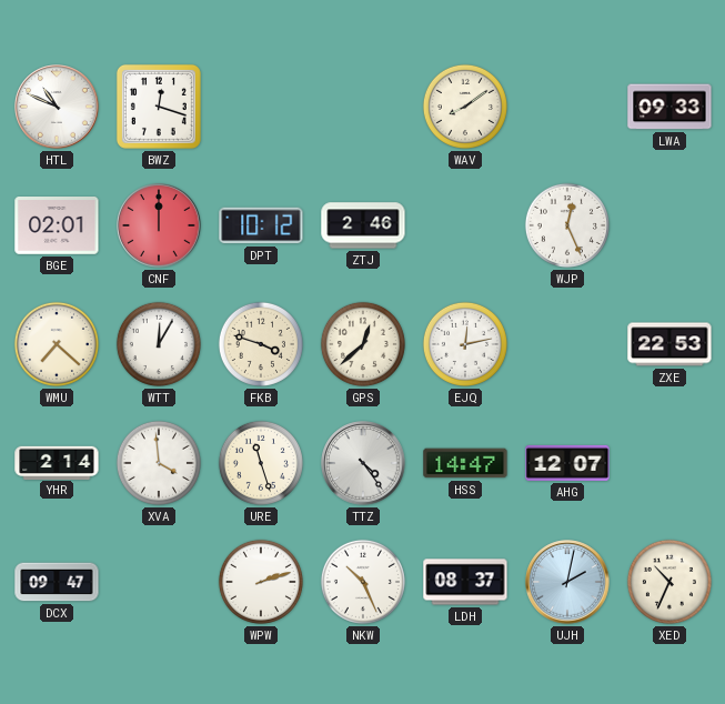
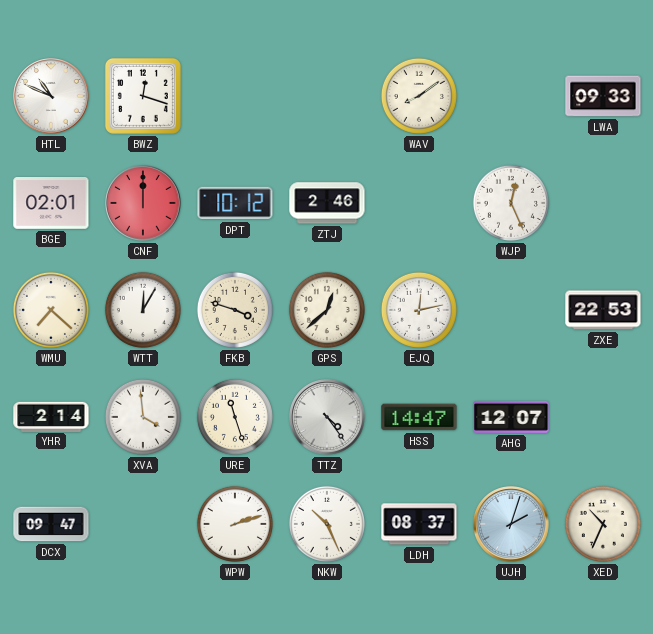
UJH: 2:02 -> 2:03 (511, 524)
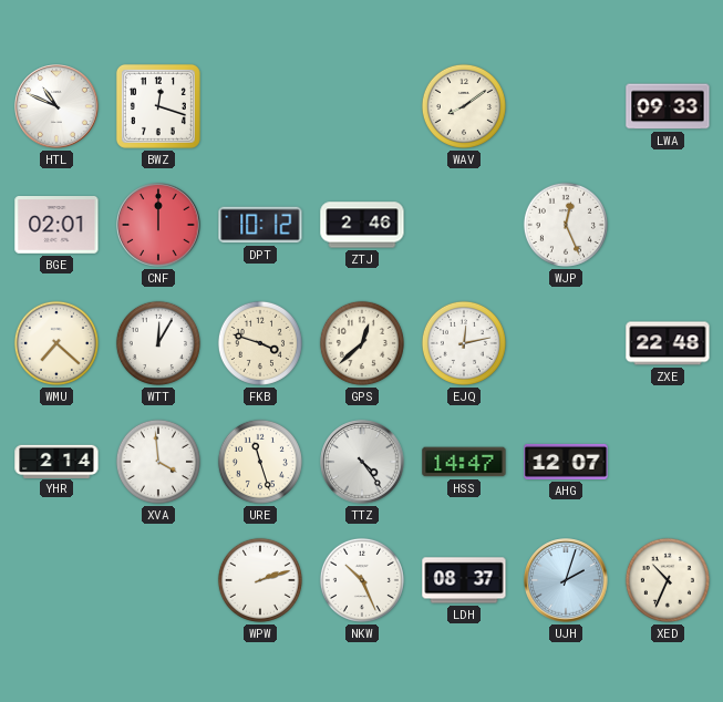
ZXE: 22:53 -> 22:48 (668, 343)
DCX: 09:47 -> none (51, 524)
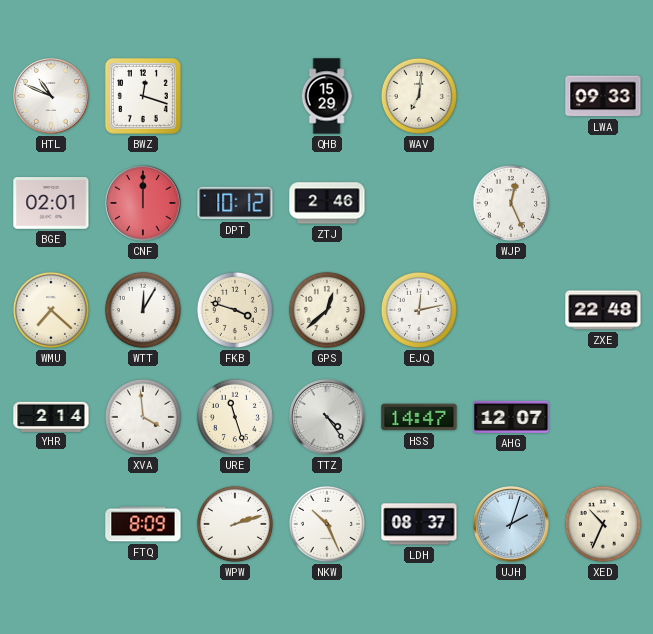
QHB: none -> 15:29 (327, 96)
WAV: 8:09 -> 7:01 (419, 96)
FTQ: none -> 8:09 (143, 524)
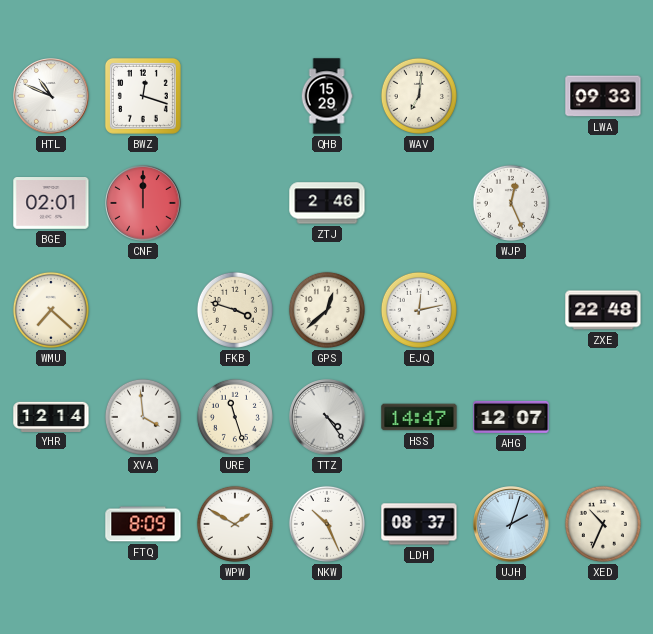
DPT: 10:12 -> none (235, 203)
WTT: 12:05 -> none (143, 310)
YHR: 2:14 -> 12:14 (51, 416)
WPW: 2:12 -> 1:50 (235, 524)
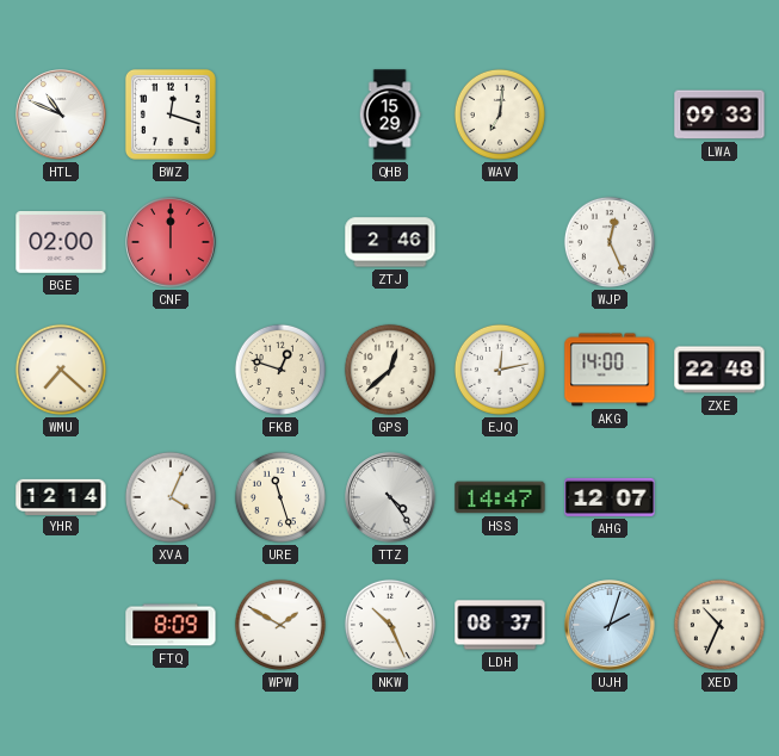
BGE: 02:01 -> 02:00 (61, 243)
FKB: 3:48 -> 12:48 (280, 370)
AKG: none -> 14:00 (610, 370)
XVA: 3:59 -> 4:04 (171, 497)
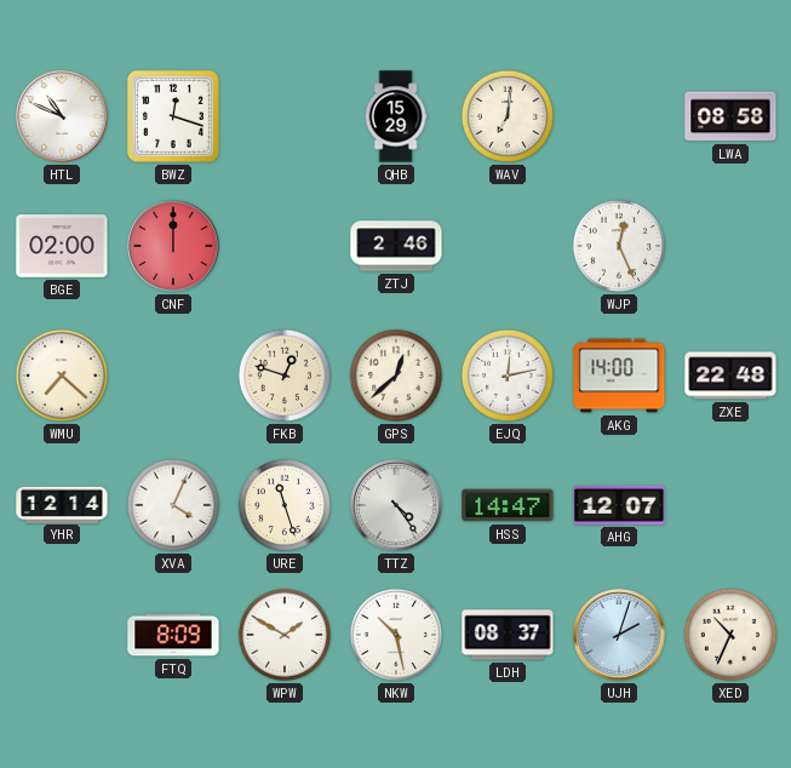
LWA: 09:33 -> 08:58 (730, 116)
NKW: 10:26 -> 10:28 (396, 635)
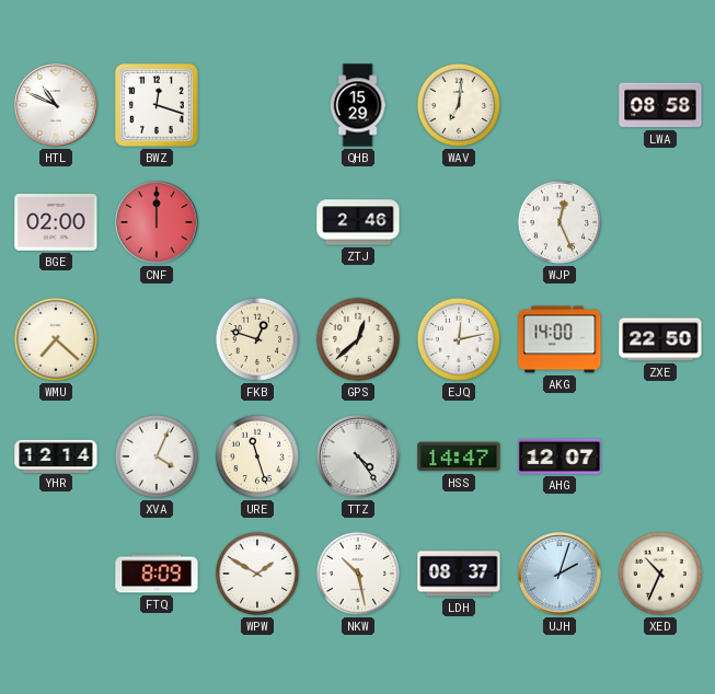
ZXE: 22:48 -> 22:50 (660, 339)
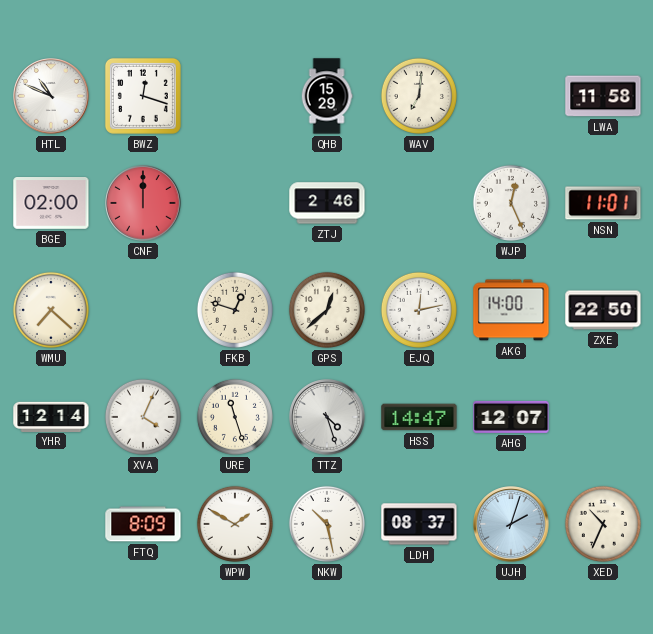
LWA: 08:58 -> 11:58 (603, 96)
NSN: none -> 11:01 (603, 203)
TTZ: 4:24 -> 4:27 (327, 417)
